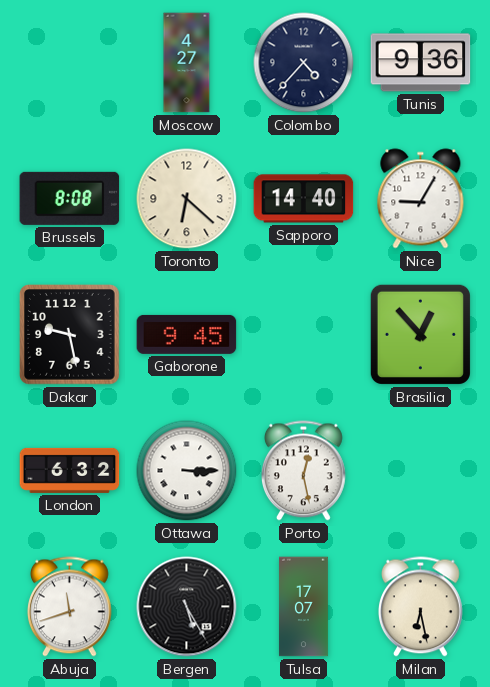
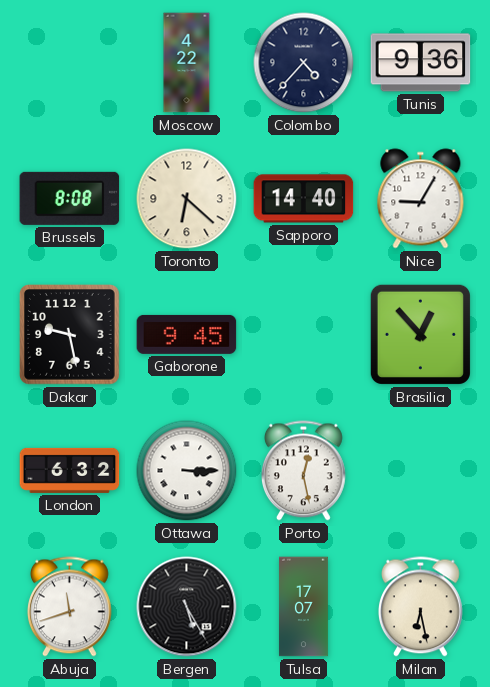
Moscow: 4:27 -> 4:22 (187, 63)
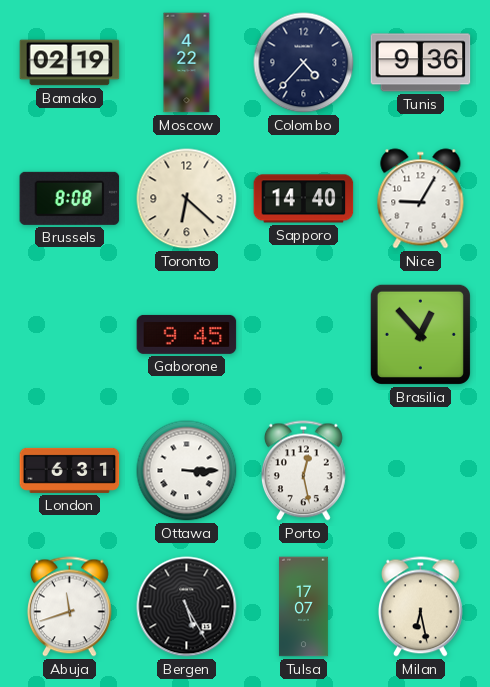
Bamako: none -> 02:19 (70, 63)
Dakar: 9:28 -> none (70, 335)
London: 6:32 -> 6:31 (70, 470)
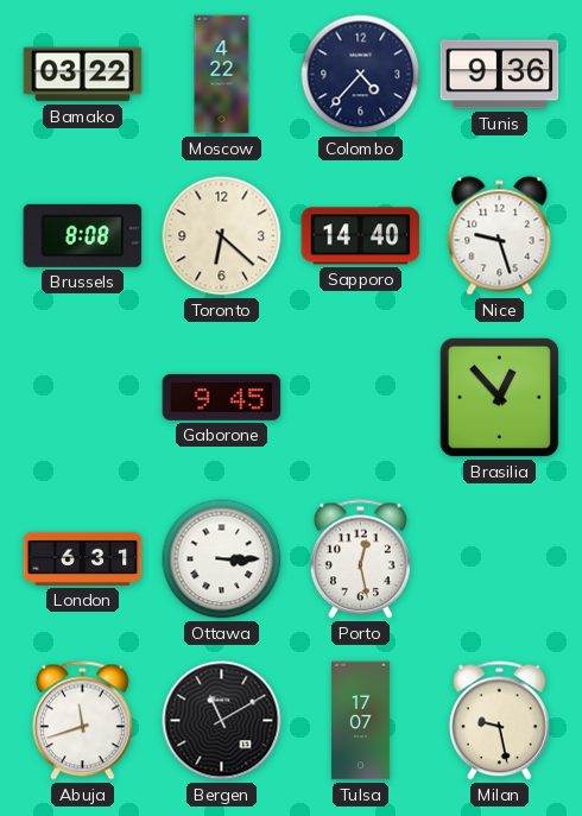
Bamako: 02:19 -> 03:22 (83, 75)
Nice: 9:05 -> 9:27 (500, 236)
Bergen: 5:25 -> 11:10 (222, 721)
Milan: 6:28 -> 9:28 (500, 721)
